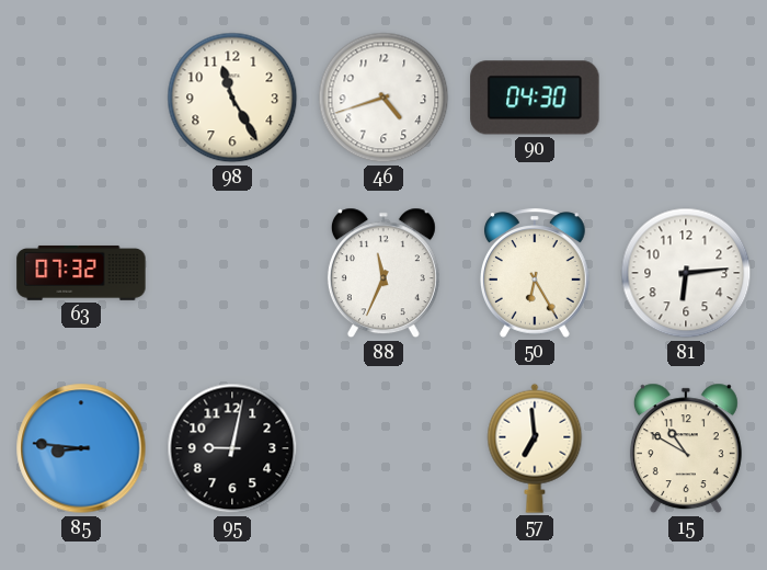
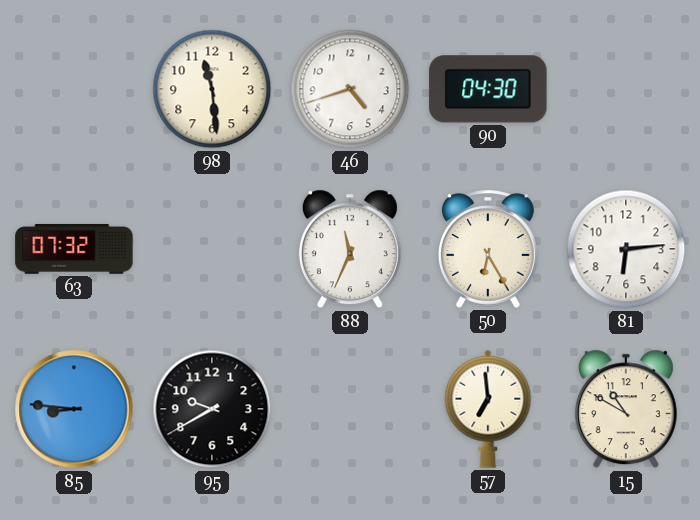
98: 11:25 -> 11:29 (212, 89)
95: 9:02 -> 9:40 (212, 409)
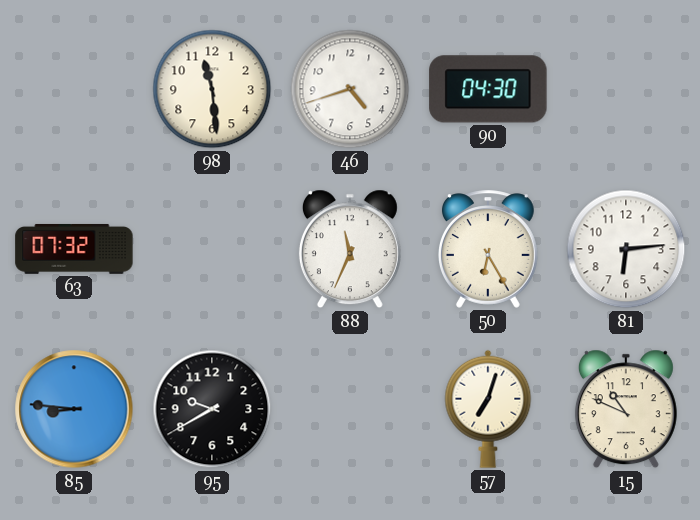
57: 6:59 -> 7:03 (488, 409)
15: 10:50 -> 10:49 (626, 409)
